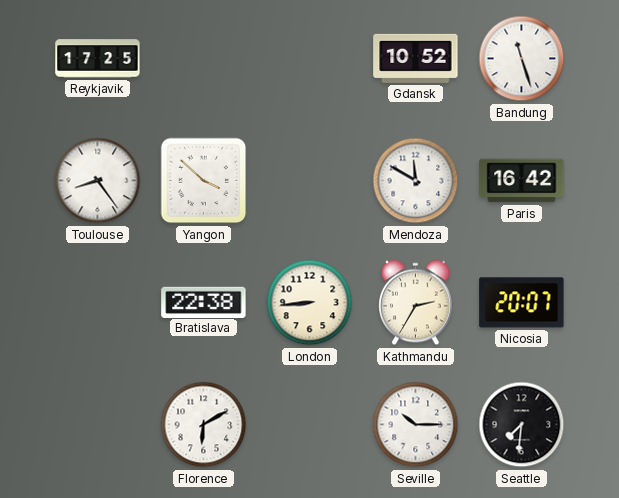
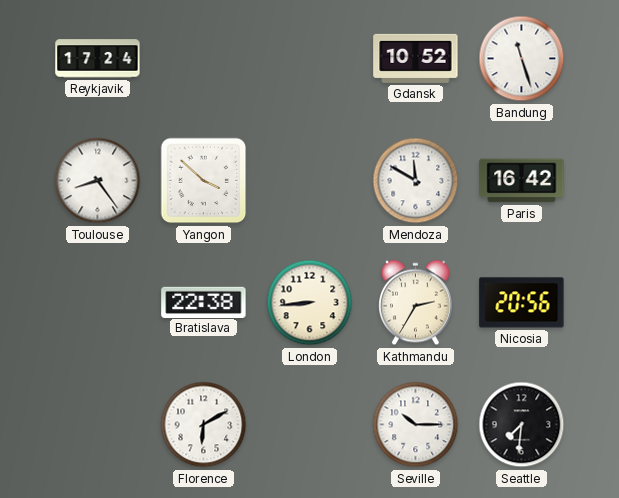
Reykjavik: 17:25 -> 17:24 (98, 59)
Nicosia: 20:07 -> 20:56 (522, 303)
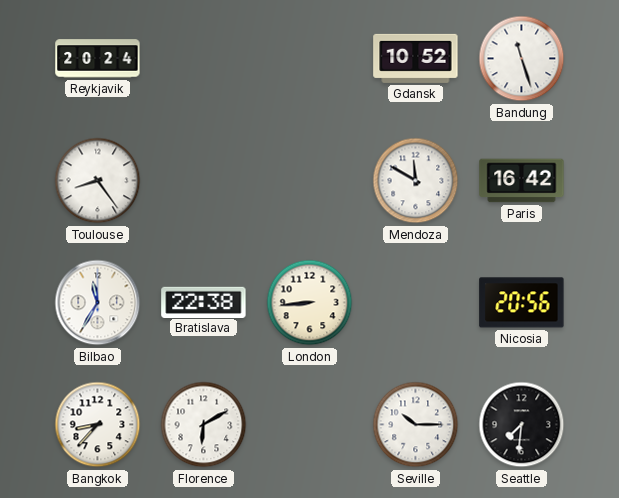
Reykjavik: 17:24 -> 20:24 (98, 59)
Yangon: 3:52 -> none (204, 181)
Bilbao: none -> 11:35 (98, 303)
Kathmandu: 2:35 -> none (416, 303)
Bangkok: none -> 8:37 (98, 425)
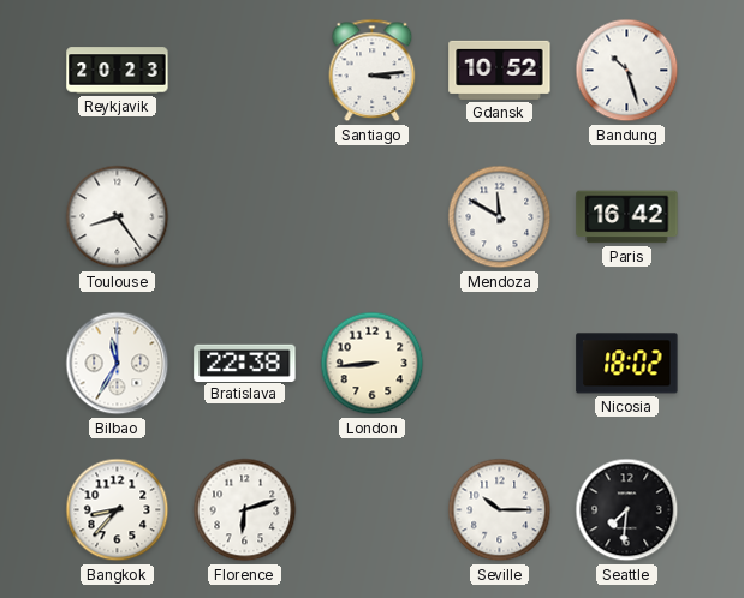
Reykjavik: 20:24 -> 20:23 (118, 71)
Santiago: none -> 3:14 (373, 71)
Bandung: 11:27 -> 10:27 (627, 71)
Nicosia: 20:56 -> 18:02 (627, 364)
Florence: 6:10 -> 6:12 (245, 510)
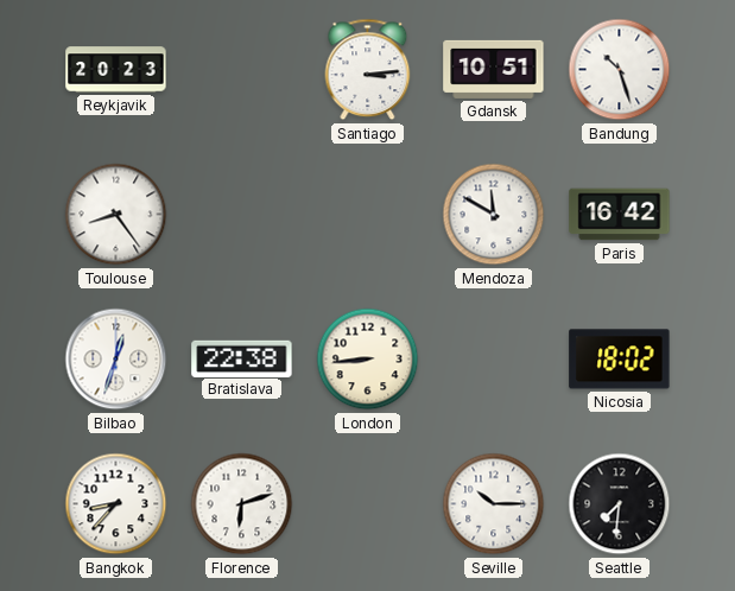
Gdansk: 10:52 -> 10:51 (494, 69)
Bilbao: 11:35 -> 12:33 (116, 360)
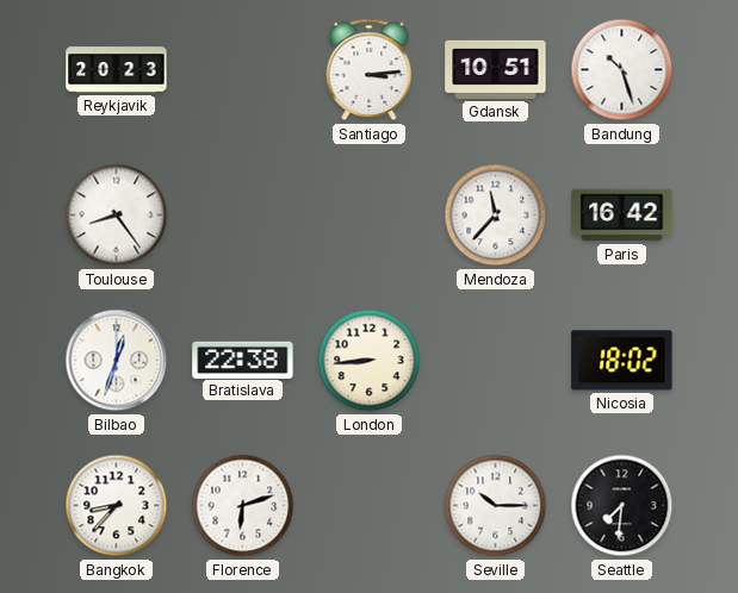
Mendoza: 11:50 -> 11:37 (496, 216)
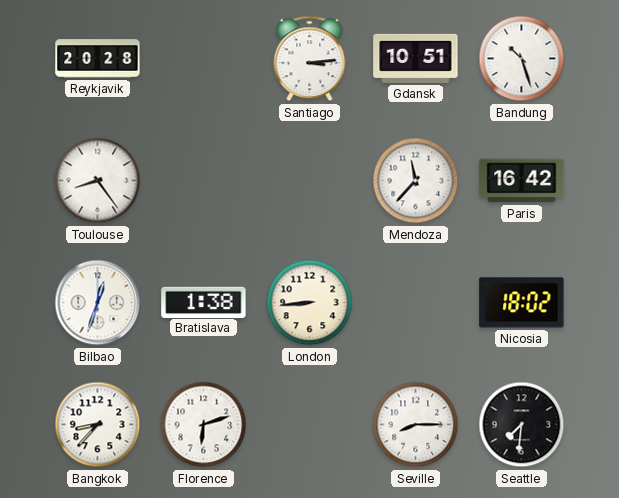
Reykjavik: 20:23 -> 20:28 (98, 59)
Bratislava: 22:38 -> 1:38 (204, 302)
Seville: 10:15 -> 8:15 (416, 425)
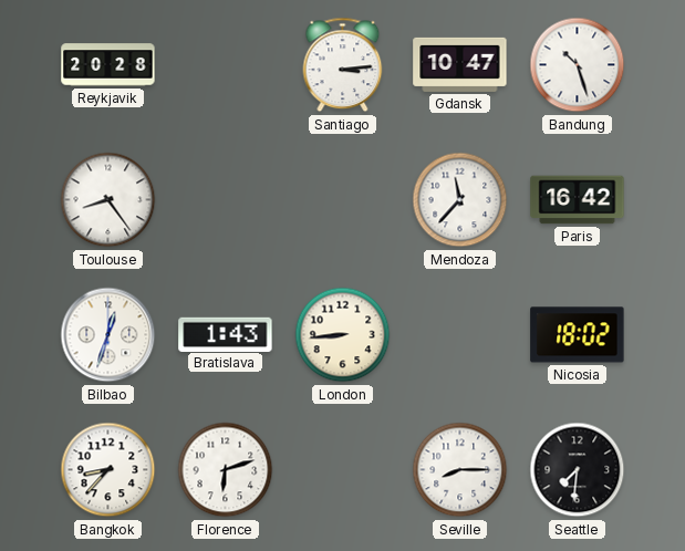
Gdansk: 10:51 -> 10:47 (460, 64)
Bratislava: 1:38 -> 1:43 (226, 334)
